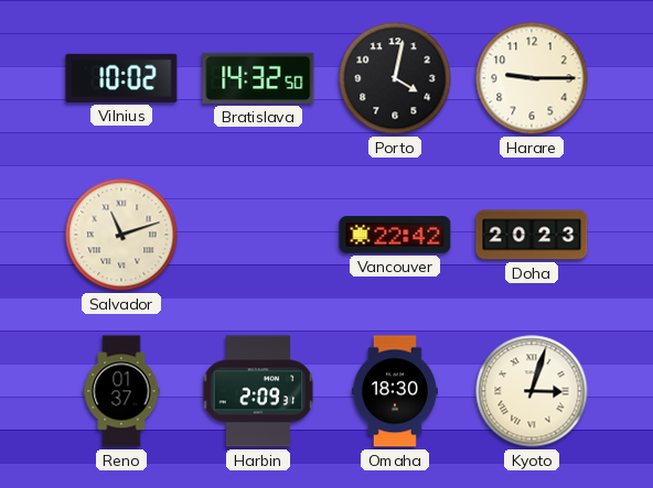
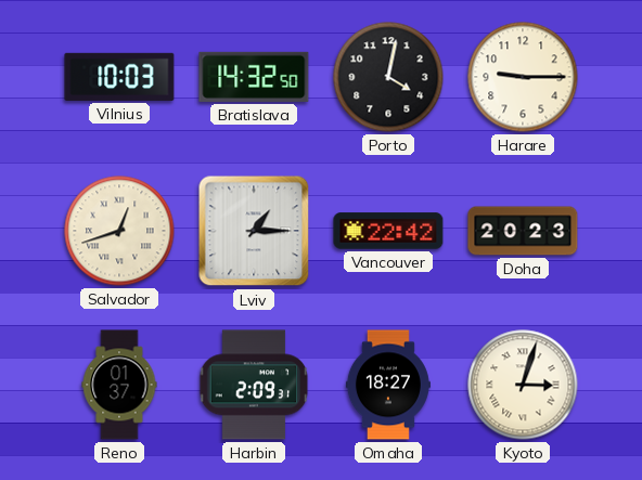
Vilnius: 10:02 -> 10:03 (119, 77)
Salvador: 11:12 -> 12:42 (119, 231)
Lviv: none -> 1:15 (254, 231)
Omaha: 18:30 -> 18:27 (388, 385)
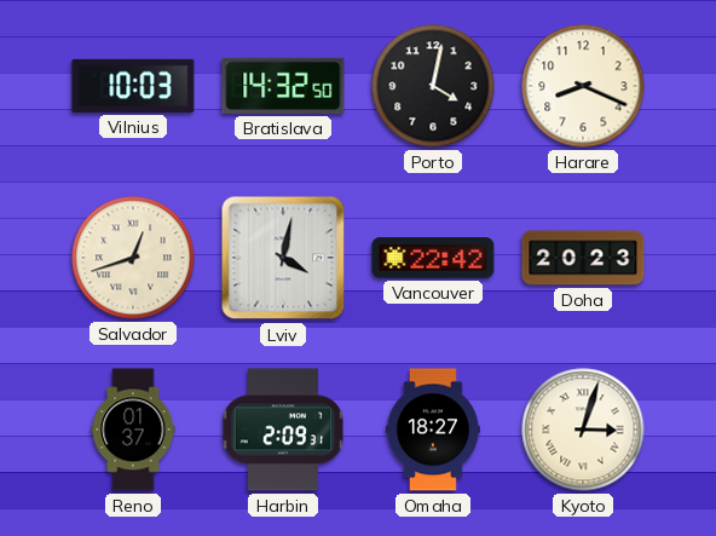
Harare: 9:15 -> 8:19 (583, 86)
Lviv: 1:15 -> 4:02 (283, 258)
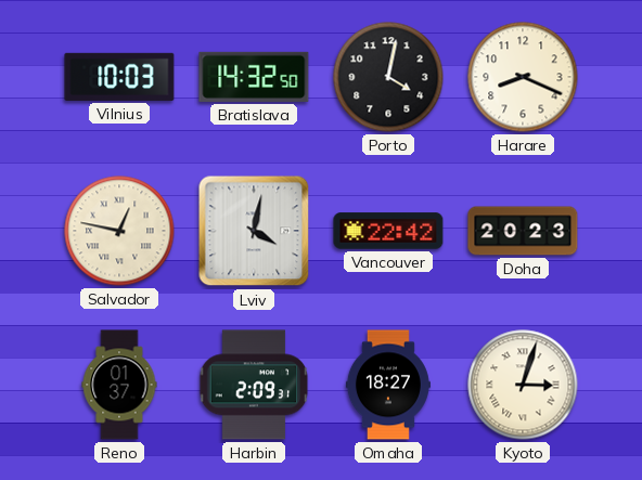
Salvador: 12:42 -> 12:47 (119, 231)
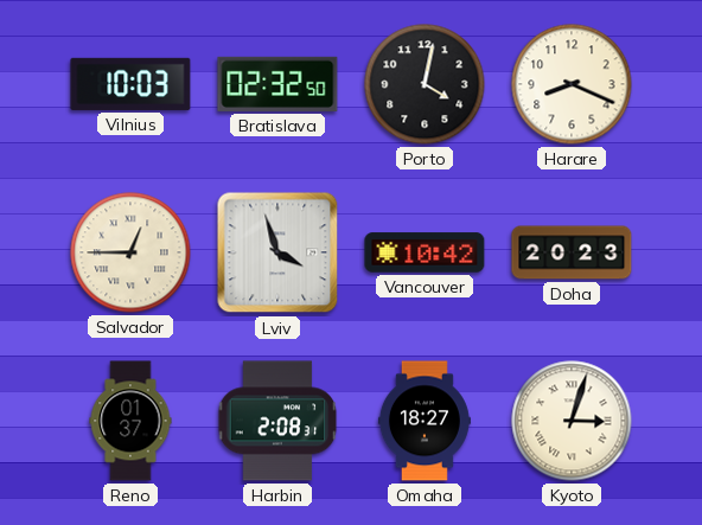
Bratislava: 14:32 -> 02:32 (277, 84)
Salvador: 12:47 -> 12:45 (130, 252)
Lviv: 4:02 -> 3:57 (277, 252)
Vancouver: 22:42 -> 10:42 (425, 252)
Harbin: 2:09 -> 2:08 (277, 421)
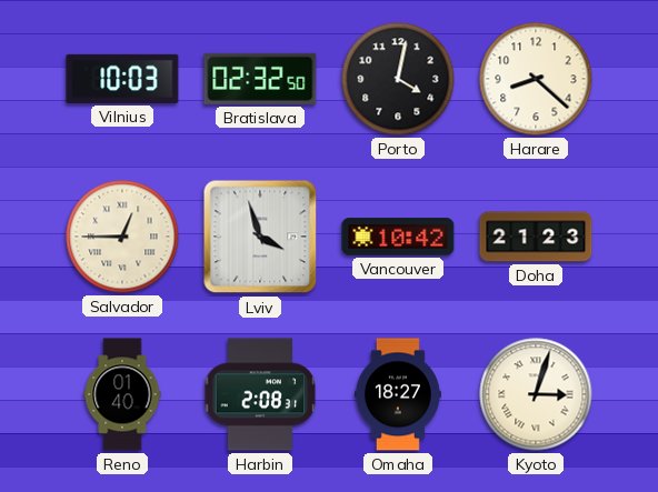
Harare: 8:19 -> 8:22 (536, 79)
Doha: 20:23 -> 21:23 (536, 237)
Reno: 01:37 -> 01:40 (122, 394)
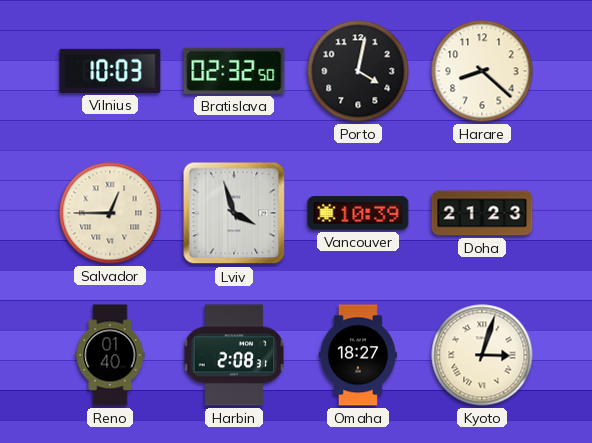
Vancouver: 10:42 -> 10:39 (358, 213)
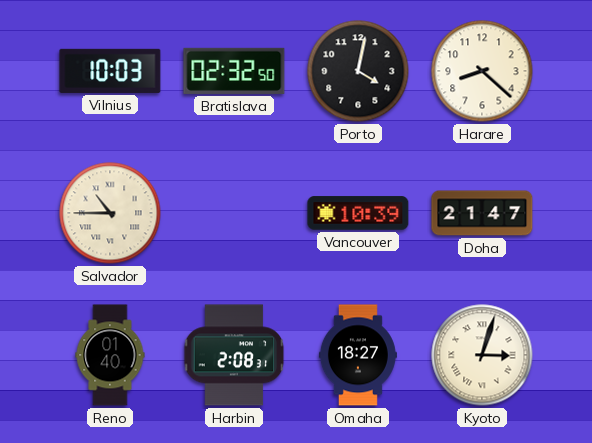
Salvador: 12:45 -> 10:45 (110, 213)
Lviv: 3:57 -> none (234, 213)
Doha: 21:23 -> 21:47 (482, 213)
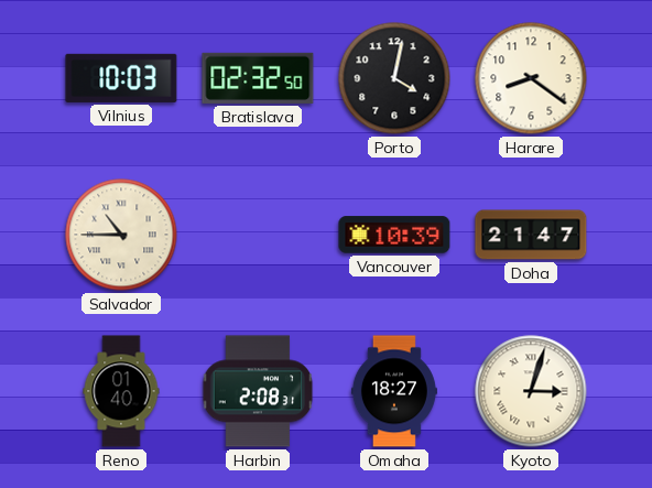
Harare: 8:22 -> 8:21 (531, 78)
